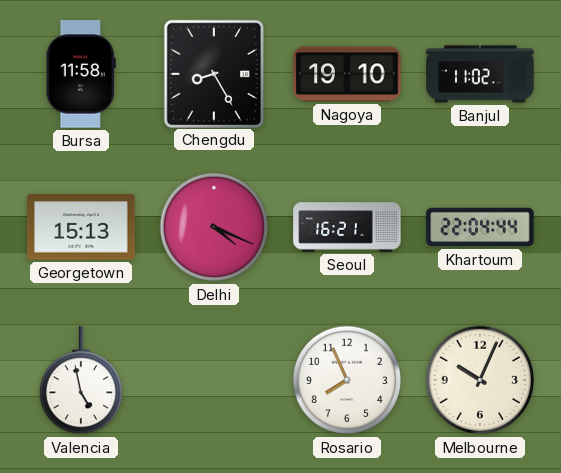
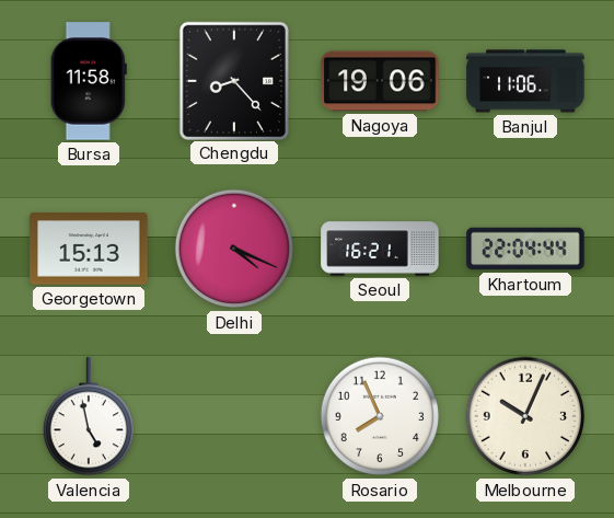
Chengdu: 8:25 -> 8:23 (233, 80)
Nagoya: 19:10 -> 19:06 (380, 81)
Banjul: 11:02 -> 11:06 (525, 81)
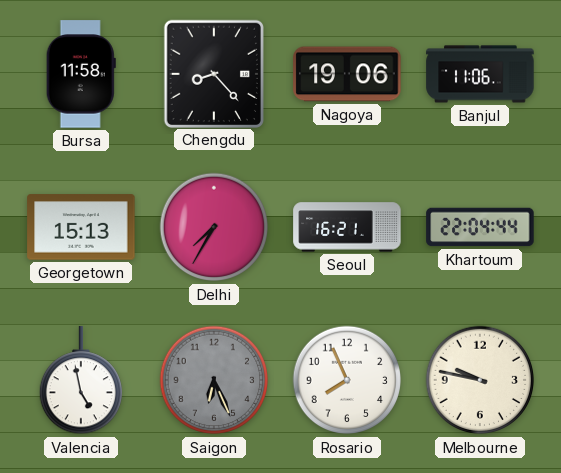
Delhi: 4:19 -> 7:35 (214, 227)
Saigon: none -> 6:26 (214, 380)
Melbourne: 10:04 -> 9:47 (480, 380)
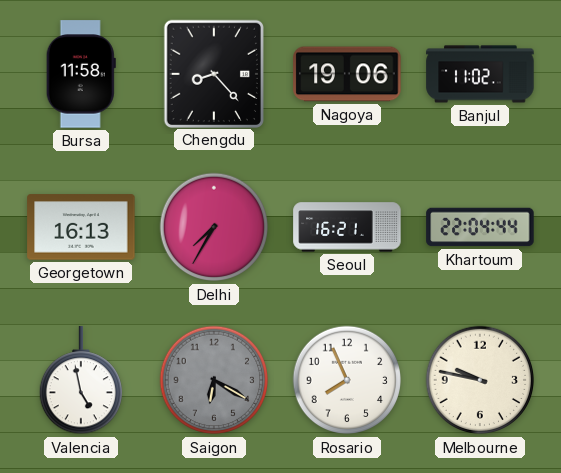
Banjul: 11:06 -> 11:02 (480, 74)
Georgetown: 15:13 -> 16:13 (81, 227)
Saigon: 6:26 -> 6:20 (214, 380)
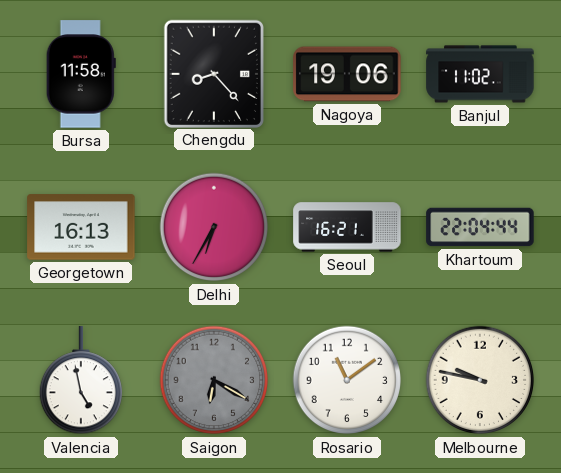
Delhi: 7:35 -> 6:35 (214, 227)
Rosario: 7:56 -> 11:09 (347, 380)
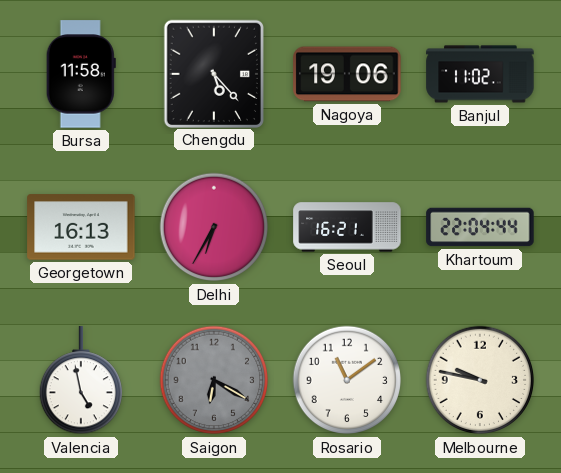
Chengdu: 8:23 -> 5:23 (213, 73)
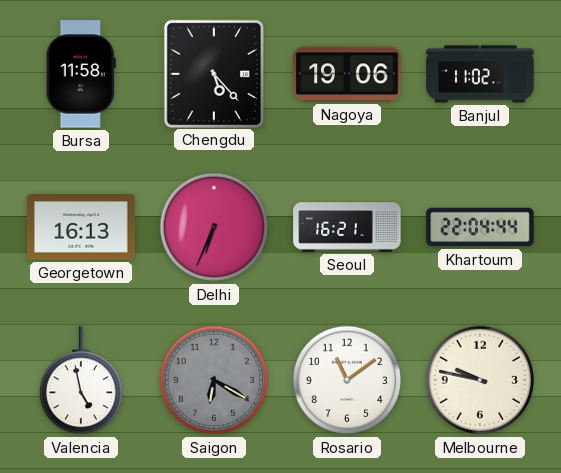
Delhi: 6:35 -> 6:34 (214, 227)
